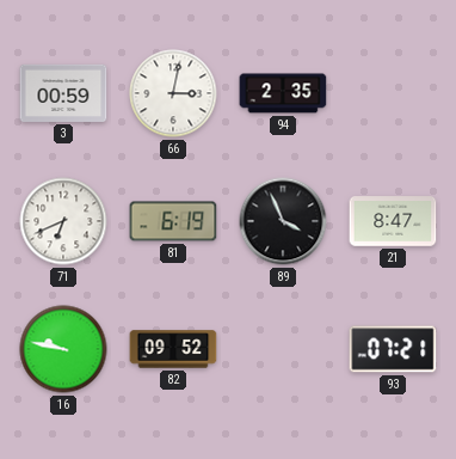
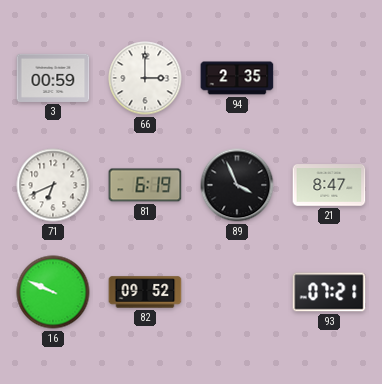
66: 3:02 -> 3:00 (145, 78)
16: 9:47 -> 9:49 (53, 292)
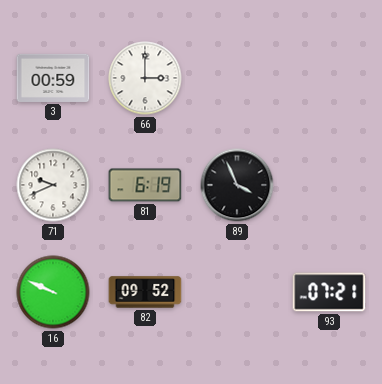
94: 2:35 -> none (237, 78)
71: 6:41 -> 9:41 (53, 185)
21: 8:47 -> none (329, 185)
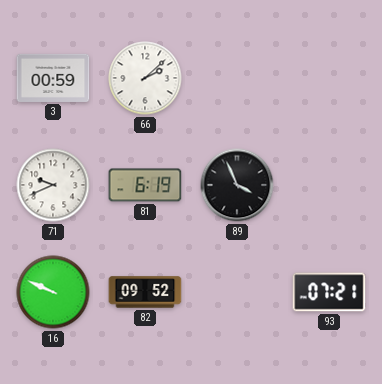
66: 3:00 -> 2:08 (145, 78)
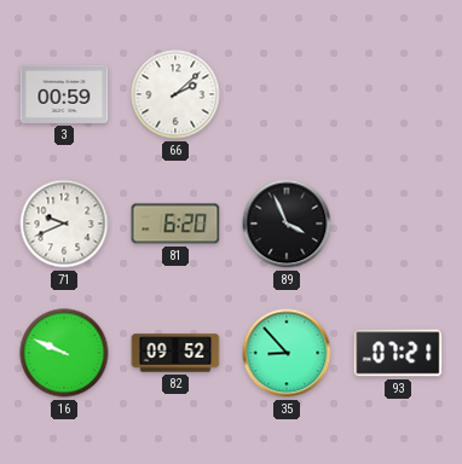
81: 6:19 -> 6:20 (175, 224)
35: none -> 8:53 (287, 353)
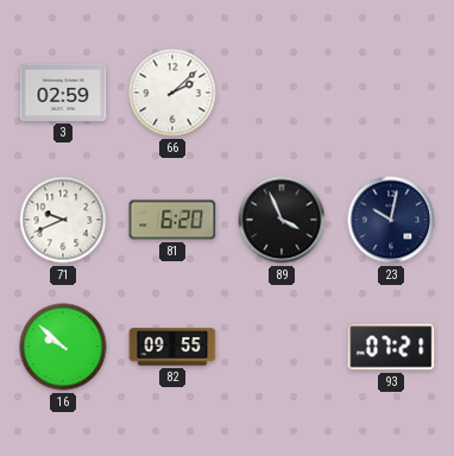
3: 00:59 -> 02:59 (63, 93)
23: none -> 10:02 (391, 220)
16: 9:49 -> 9:52 (63, 347)
82: 09:52 -> 09:55 (172, 347)
35: 8:53 -> none (287, 353)
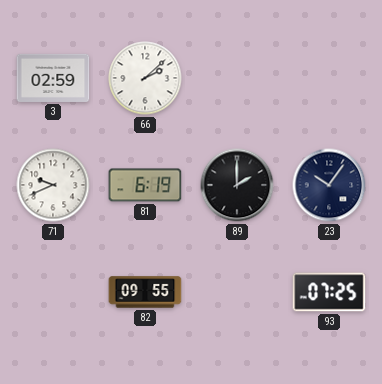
81: 6:20 -> 6:19 (145, 185)
89: 3:56 -> 2:00 (237, 185)
23: 10:02 -> 10:06 (329, 185)
16: 9:52 -> none (63, 347)
93: 07:21 -> 07:25 (329, 292)
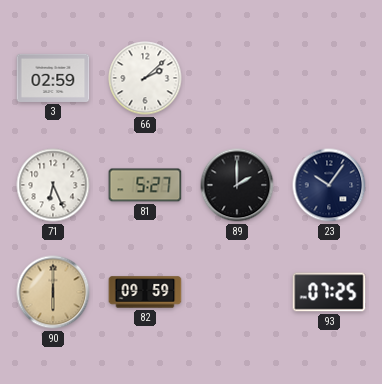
71: 9:41 -> 6:26 (53, 185)
81: 6:19 -> 5:27 (145, 185)
90: none -> 6:00 (53, 292)
82: 09:55 -> 09:59 (145, 292)
